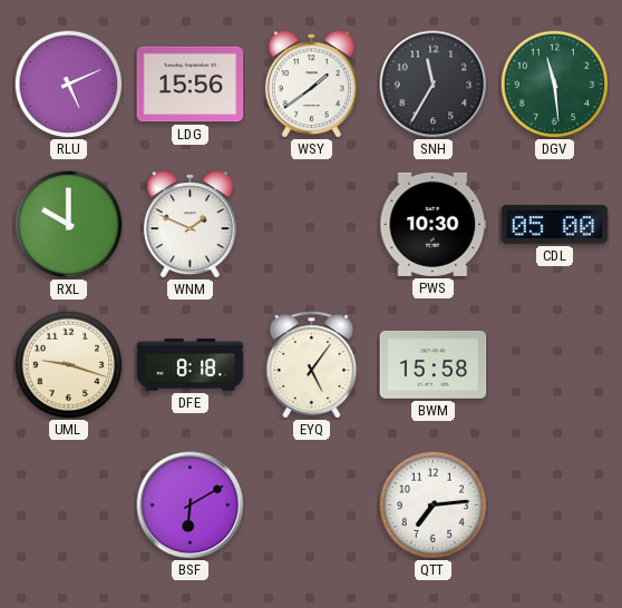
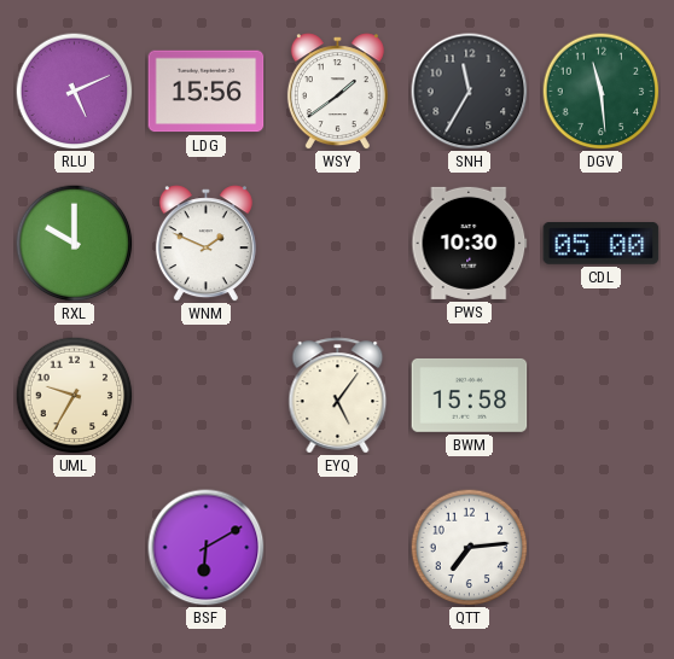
UML: 9:18 -> 9:35 (74, 395)
DFE: 8:18 -> none (191, 365)
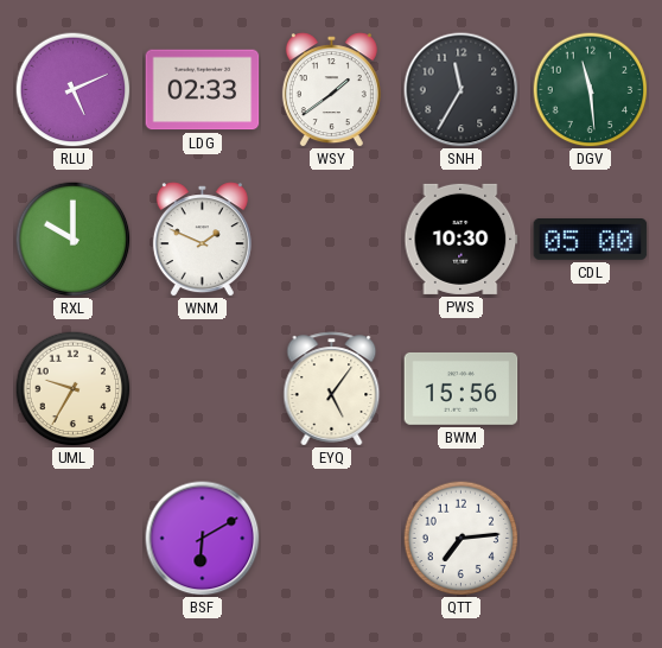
LDG: 15:56 -> 02:33 (203, 90)
BWM: 15:58 -> 15:56 (462, 389)
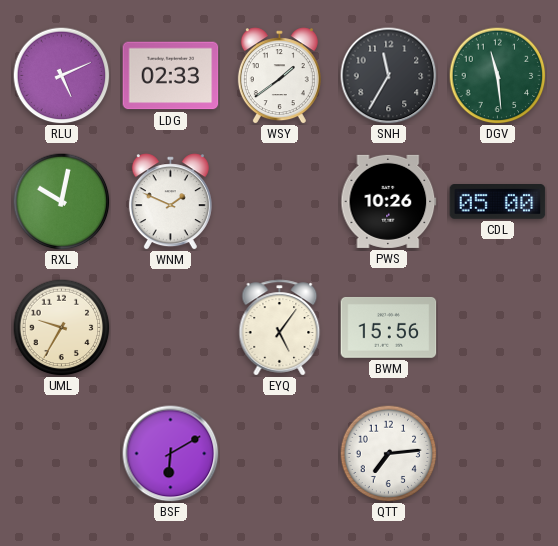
RXL: 10:00 -> 10:02 (61, 201)
PWS: 10:30 -> 10:26 (389, 201)
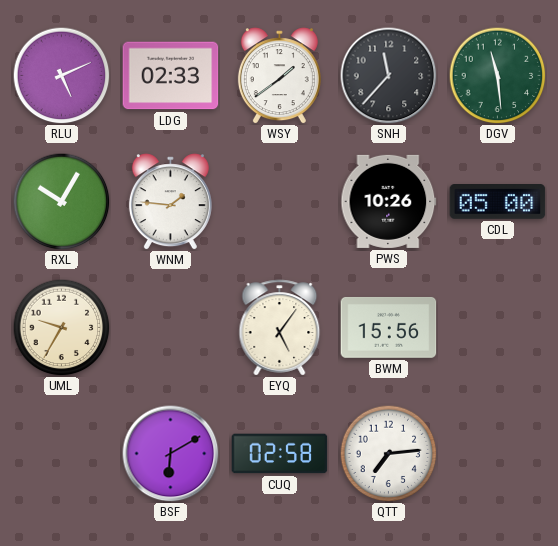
SNH: 11:35 -> 11:37 (389, 76)
RXL: 10:02 -> 10:05 (61, 201)
WNM: 1:49 -> 1:46 (170, 202)
CUQ: none -> 02:58 (280, 454)
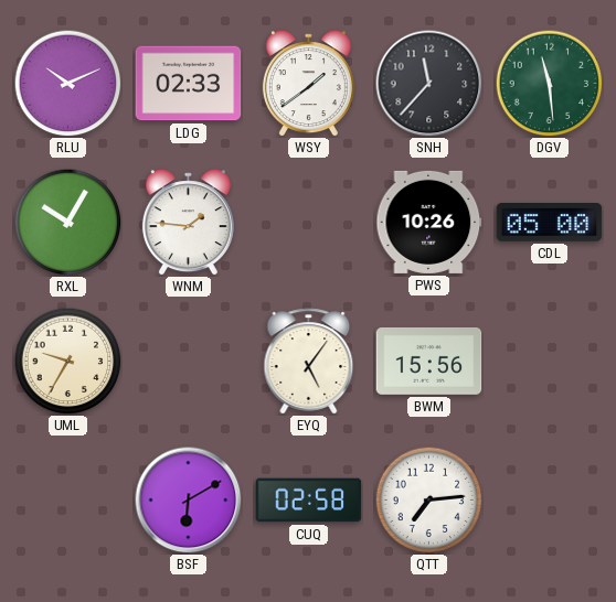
RLU: 5:11 -> 10:11 (67, 83)
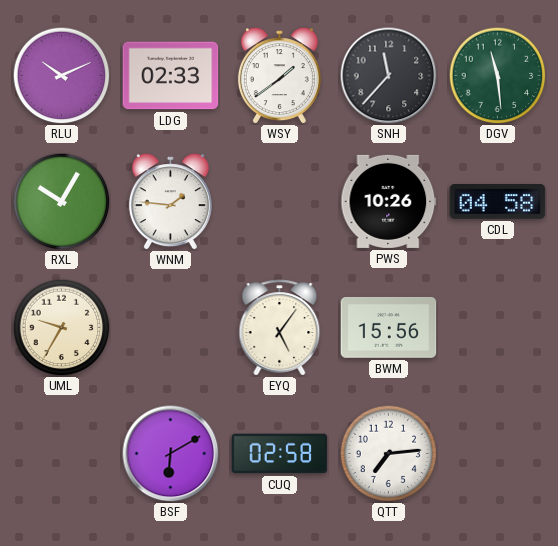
CDL: 05:00 -> 04:58 (498, 202)
